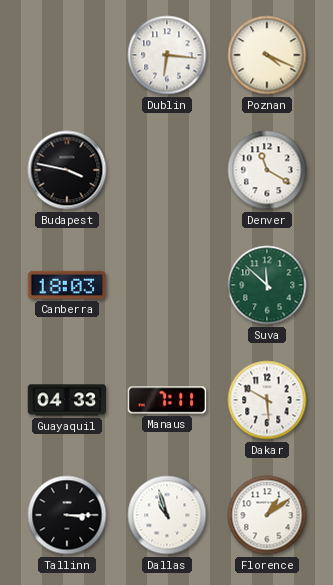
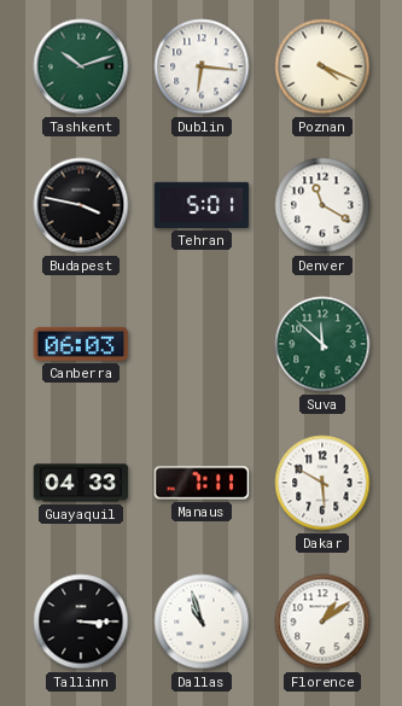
Tashkent: none -> 10:12 (81, 66)
Tehran: none -> 5:01 (202, 205)
Canberra: 18:03 -> 06:03 (81, 344)
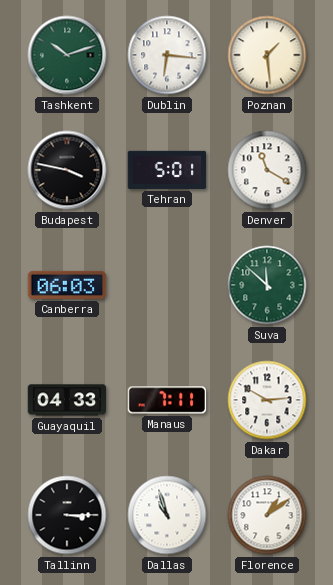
Poznan: 4:19 -> 1:29 (267, 55)
Dakar: 5:50 -> 2:50 (267, 400)
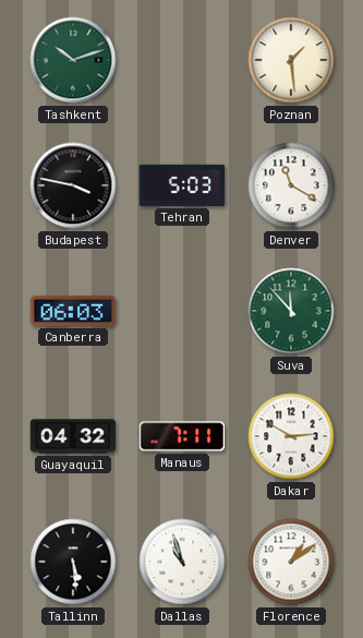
Dublin: 6:16 -> none (167, 55)
Tehran: 5:01 -> 5:03 (182, 185)
Suva: 11:52 -> 11:53 (291, 311)
Guayaquil: 04:33 -> 04:32 (73, 436)
Tallinn: 3:15 -> 5:29 (73, 562)
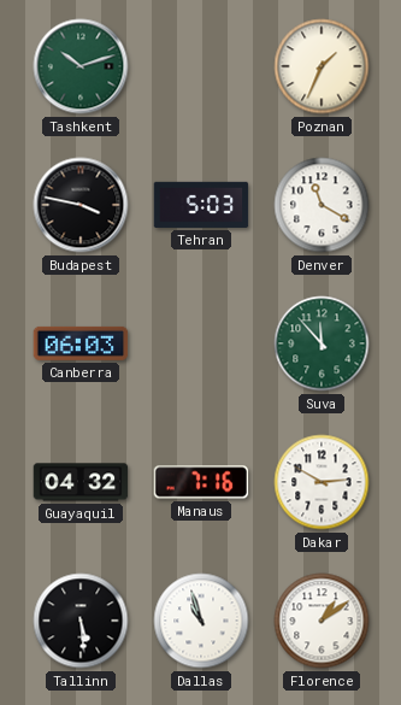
Poznan: 1:29 -> 1:34 (322, 66)
Manaus: 7:11 -> 7:16 (201, 482)
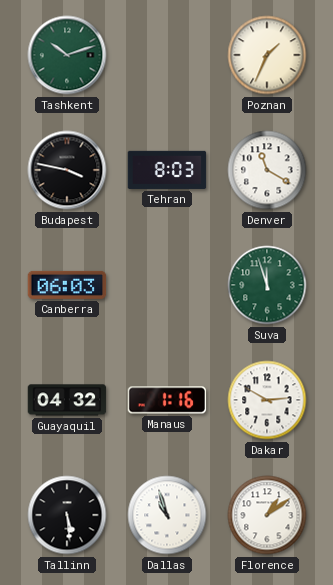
Tehran: 5:03 -> 8:03 (167, 170)
Suva: 11:53 -> 11:57 (267, 285)
Manaus: 7:16 -> 1:16 (167, 400)
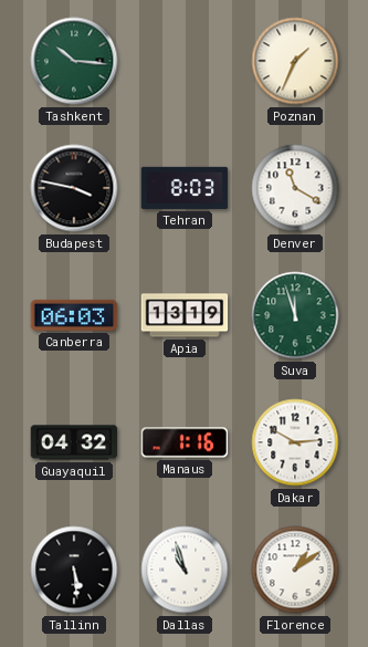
Tashkent: 10:12 -> 10:16 (74, 61)
Apia: none -> 13:19 (185, 315)
